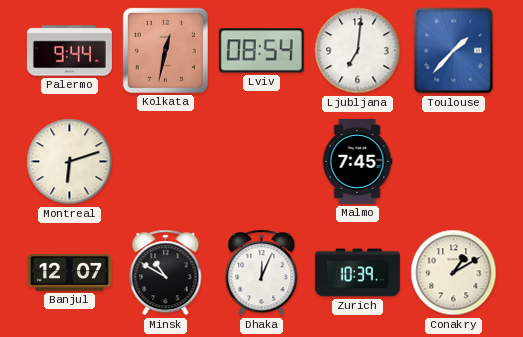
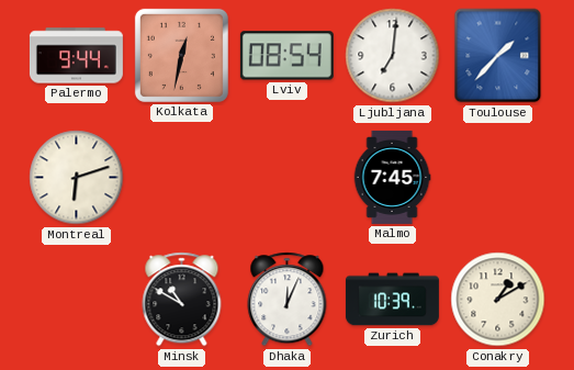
Banjul: 12:07 -> none (69, 273)
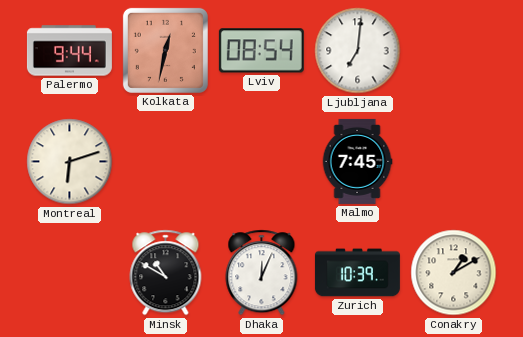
Toulouse: 1:37 -> none (498, 56)
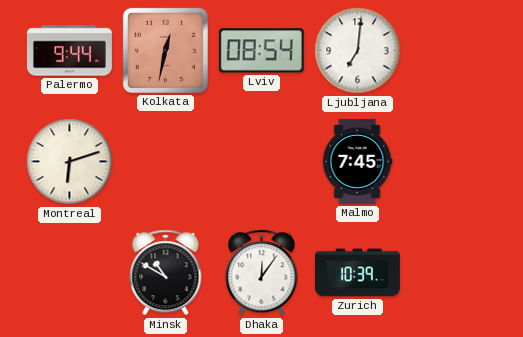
Dhaka: 12:04 -> 12:06 (262, 273)
Conakry: 1:10 -> none (454, 273)
